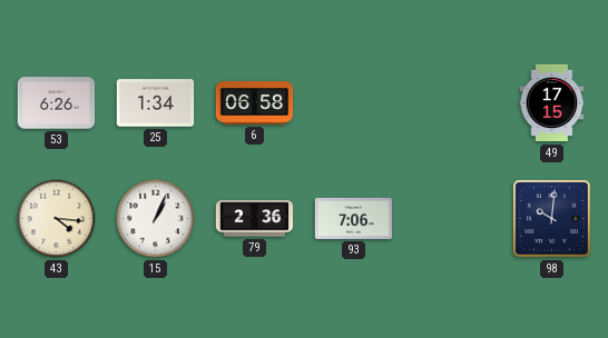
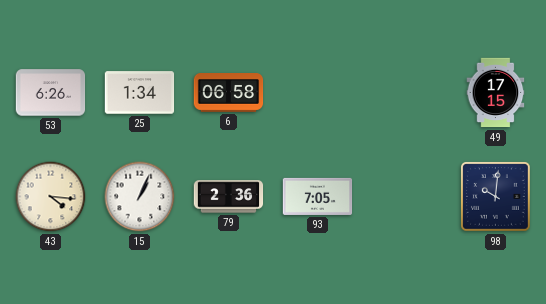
93: 7:06 -> 7:05 (318, 196)
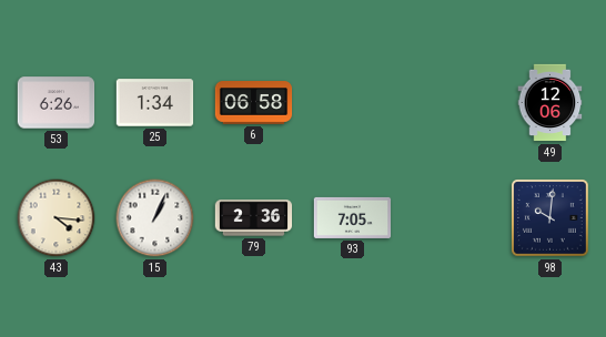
49: 17:15 -> 12:06 (551, 103)
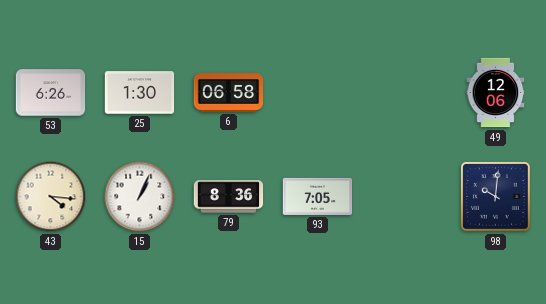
25: 1:34 -> 1:30 (140, 93)
79: 2:36 -> 8:36 (229, 197)
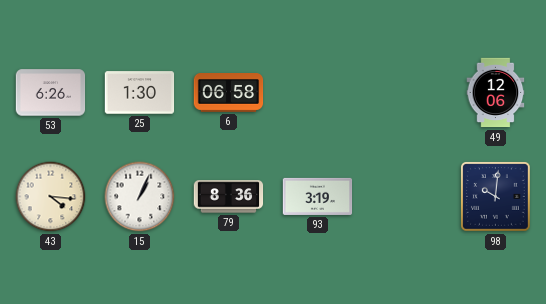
93: 7:05 -> 3:19 (318, 196)
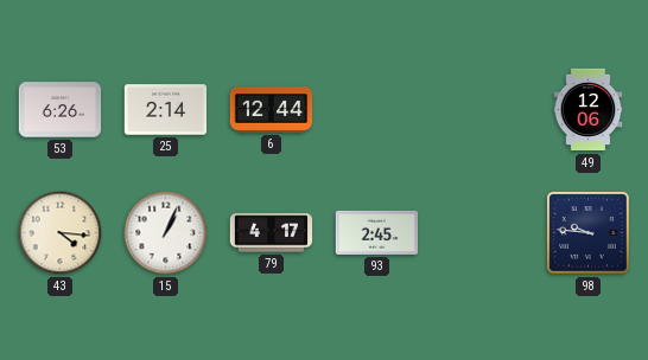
25: 1:30 -> 2:14 (166, 110)
6: 06:58 -> 12:44 (272, 110)
79: 8:36 -> 4:17 (272, 233)
93: 3:19 -> 2:45 (377, 232)
98: 10:01 -> 9:46 (589, 233)
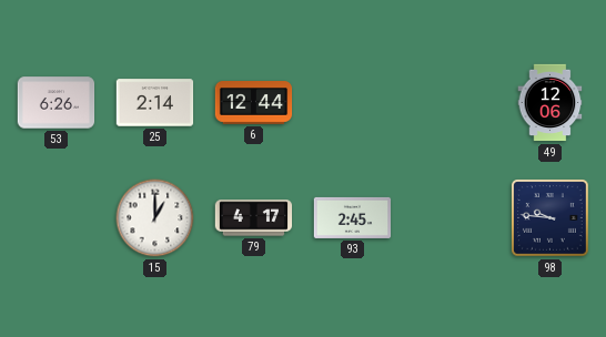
43: 4:16 -> none (61, 233)
15: 1:04 -> 1:00 (155, 218)
